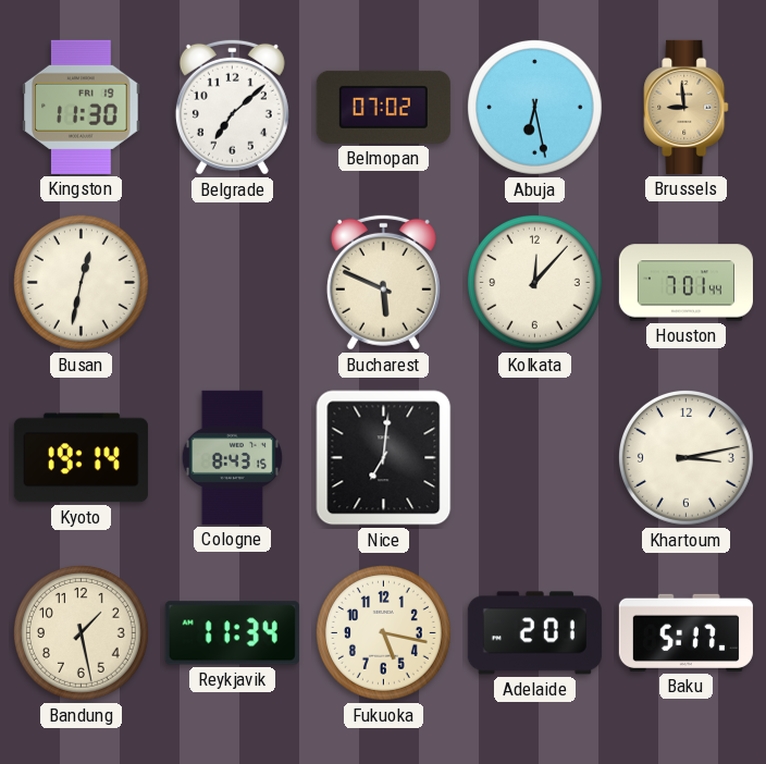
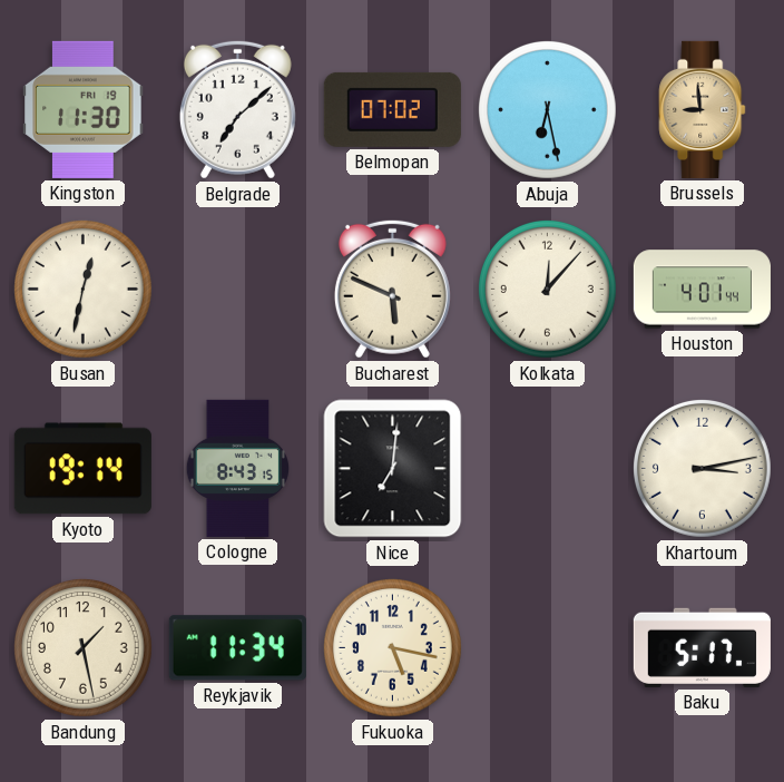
Houston: 7:01 -> 4:01 (702, 290)
Adelaide: 2:01 -> none (534, 633)
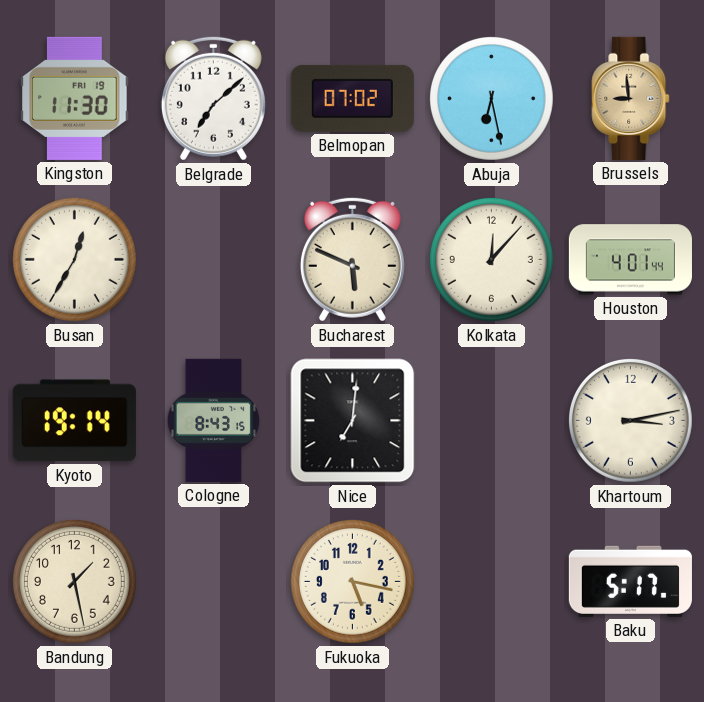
Busan: 12:32 -> 12:35 (74, 259)
Reykjavik: 11:34 -> none (237, 648)
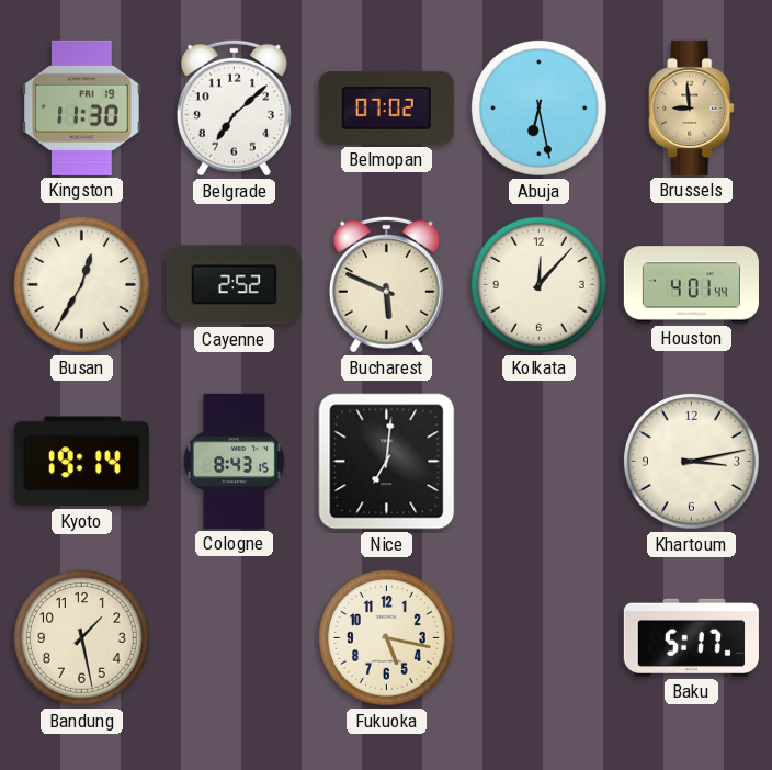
Cayenne: none -> 2:52 (234, 285)
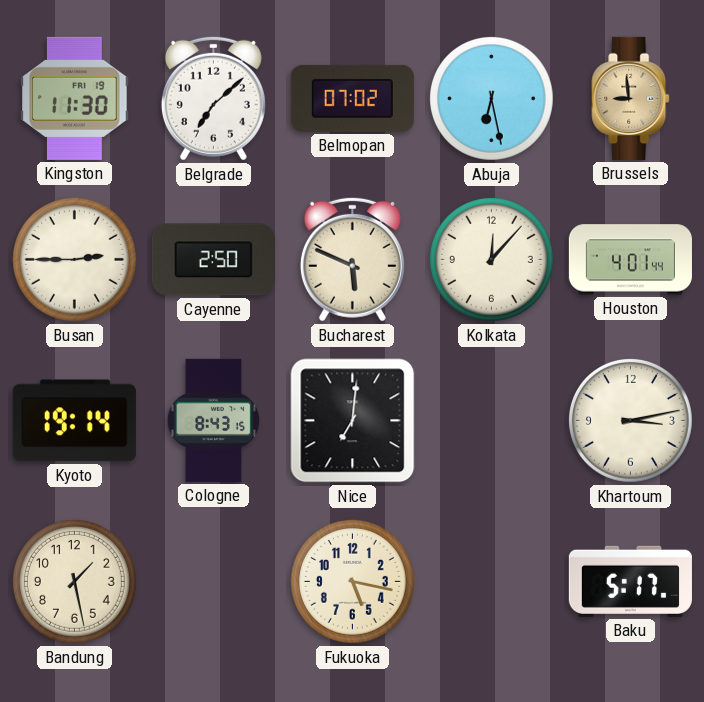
Busan: 12:35 -> 2:45 (74, 259)
Cayenne: 2:52 -> 2:50 (213, 260)
